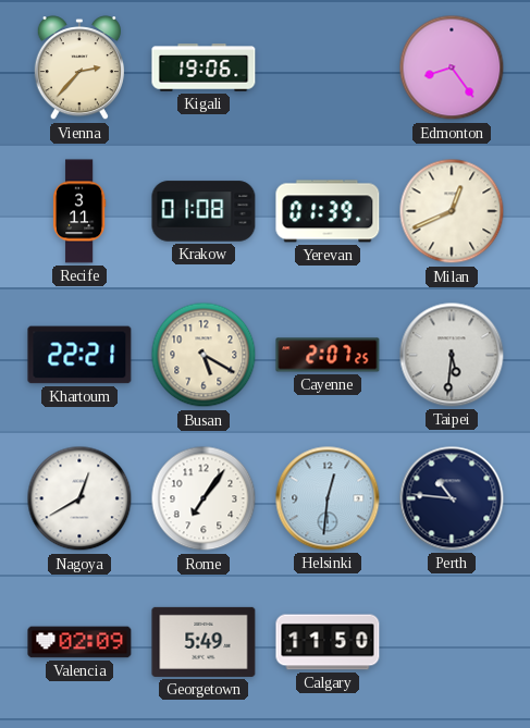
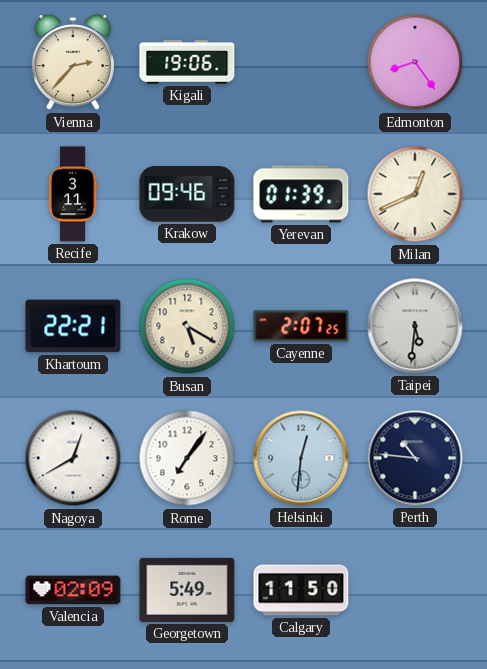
Krakow: 01:08 -> 09:46 (187, 194)
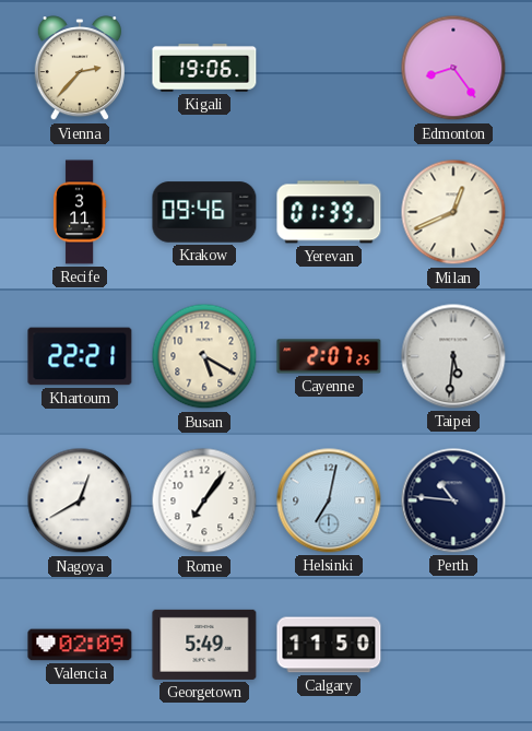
Helsinki: 12:31 -> 7:02 (329, 500)
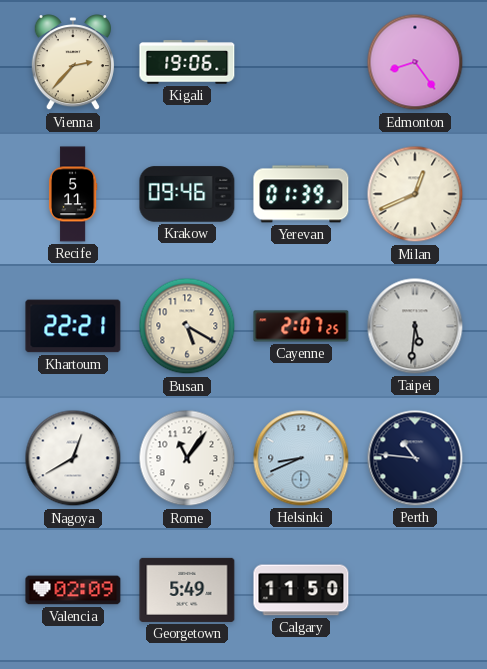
Recife: 3:11 -> 5:11 (73, 194)
Rome: 7:06 -> 11:06 (187, 458)
Helsinki: 7:02 -> 8:41 (301, 458)
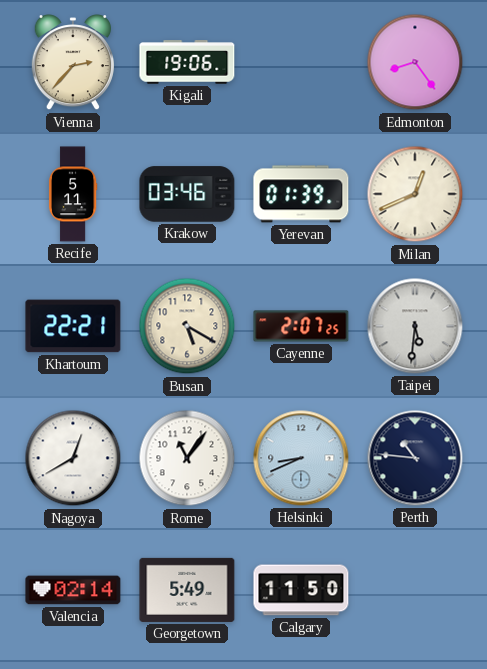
Krakow: 09:46 -> 03:46 (187, 194)
Valencia: 02:09 -> 02:14 (73, 590)
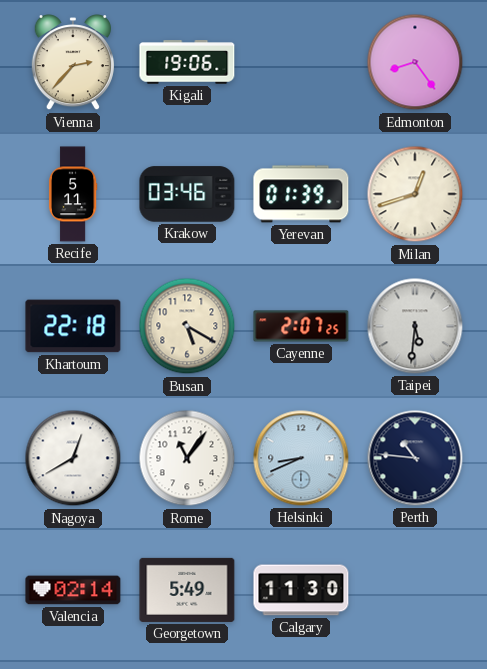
Milan: 12:41 -> 12:42 (415, 194)
Khartoum: 22:21 -> 22:18 (73, 326)
Calgary: 11:50 -> 11:30 (301, 590)
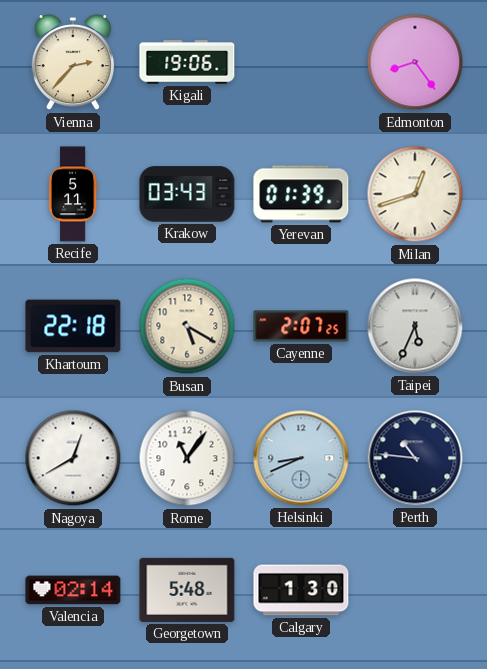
Krakow: 03:46 -> 03:43 (187, 194)
Taipei: 5:31 -> 5:34 (415, 326)
Georgetown: 5:49 -> 5:48 (187, 590)
Calgary: 11:30 -> 1:30 (301, 590)
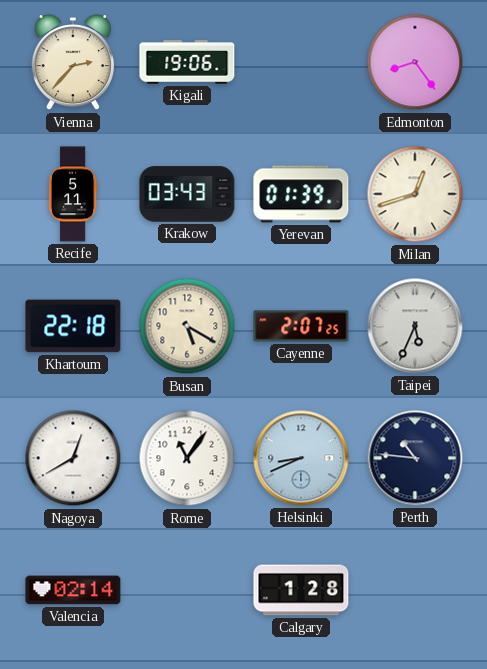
Georgetown: 5:48 -> none (187, 590)
Calgary: 1:30 -> 1:28 (301, 590)
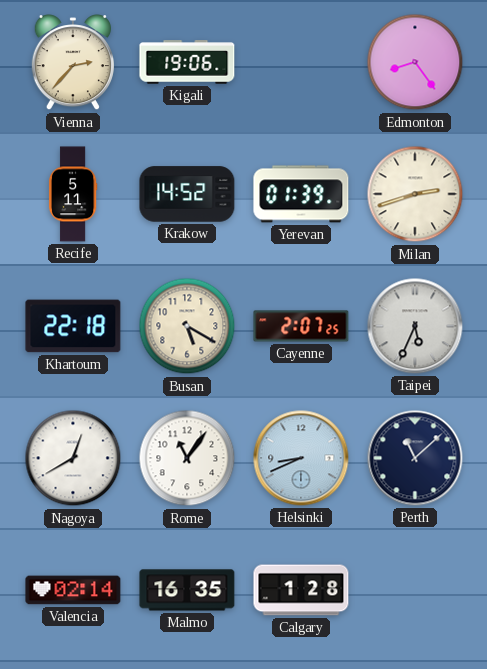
Krakow: 03:43 -> 14:52 (187, 194)
Milan: 12:42 -> 2:42 (415, 194)
Perth: 10:46 -> 11:08 (415, 458)
Malmo: none -> 16:35 (187, 590)
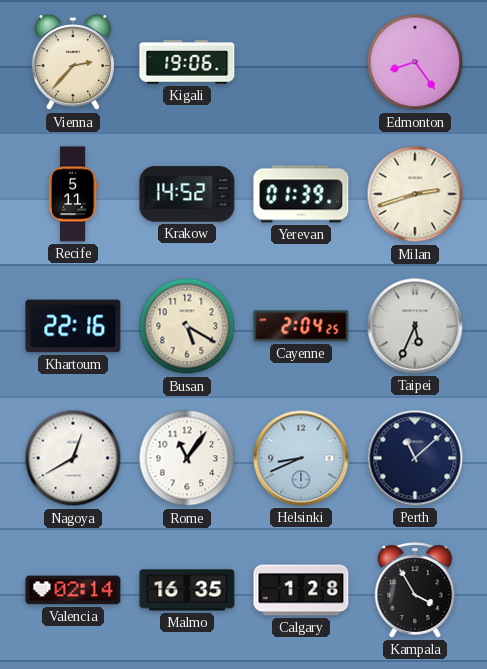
Khartoum: 22:18 -> 22:16 (73, 326)
Cayenne: 2:07 -> 2:04 (301, 326)
Kampala: none -> 3:55 (415, 590)
